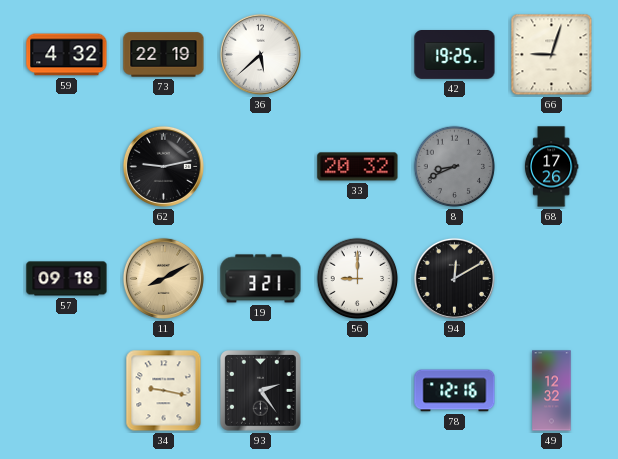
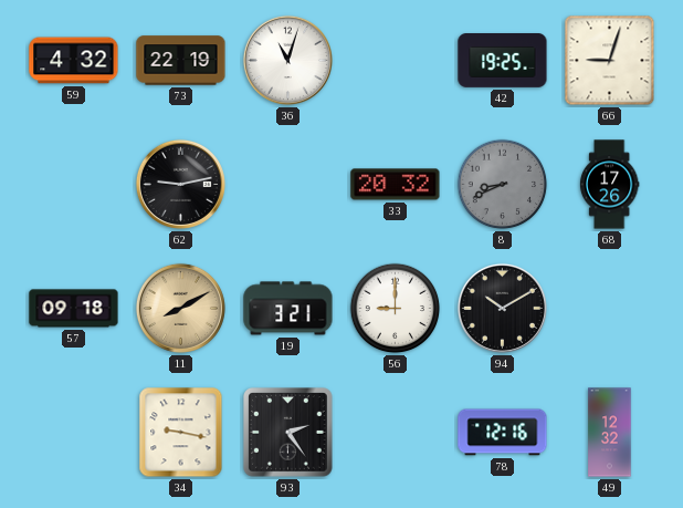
36: 5:38 -> 11:03 (287, 60)
94: 12:10 -> 10:10 (502, 308)
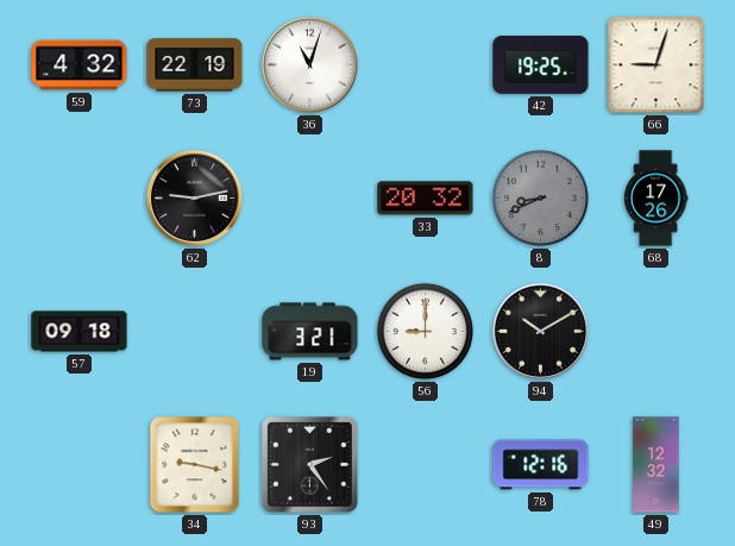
11: 8:10 -> none (180, 308)
